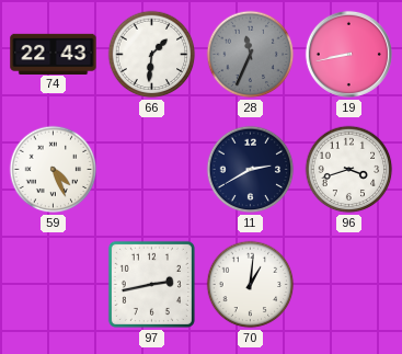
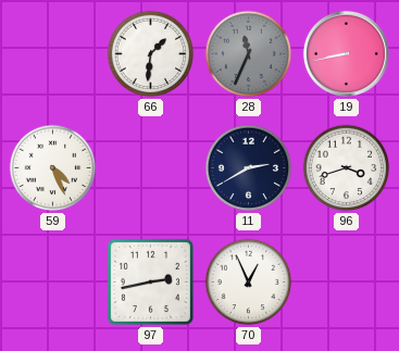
74: 22:43 -> none (54, 54)
70: 1:01 -> 12:56 (249, 283)
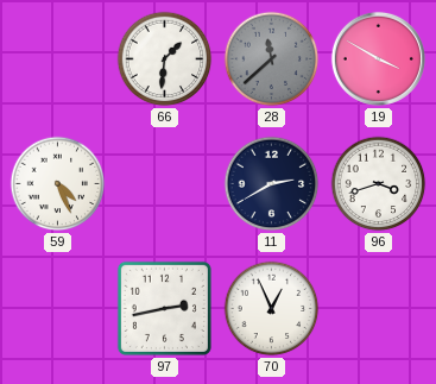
28: 11:34 -> 11:38 (272, 59)
19: 8:43 -> 3:50 (378, 58)
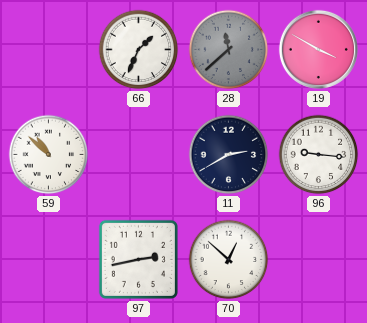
66: 1:31 -> 1:34 (139, 50)
59: 4:26 -> 10:52 (49, 155)
96: 3:42 -> 9:16 (319, 155)
70: 12:56 -> 12:52 (229, 260)
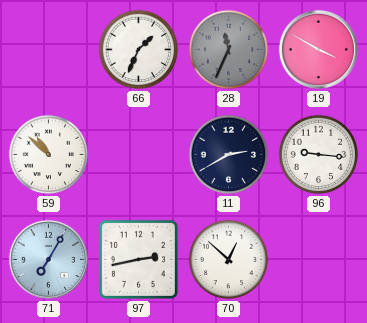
28: 11:38 -> 11:34 (229, 50)
71: none -> 7:05 (48, 259)
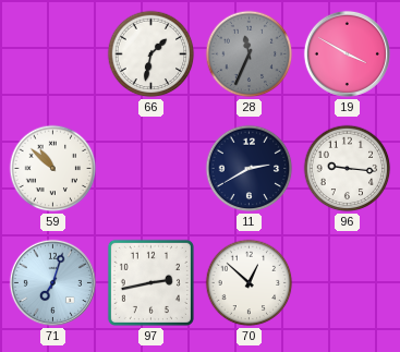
66: 1:34 -> 1:32 (151, 54)
71: 7:05 -> 7:03 (52, 282)
